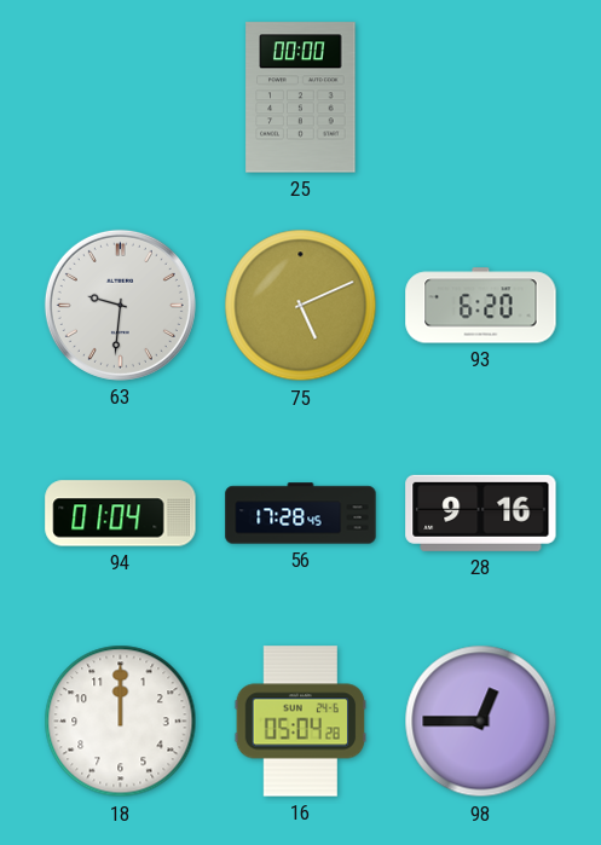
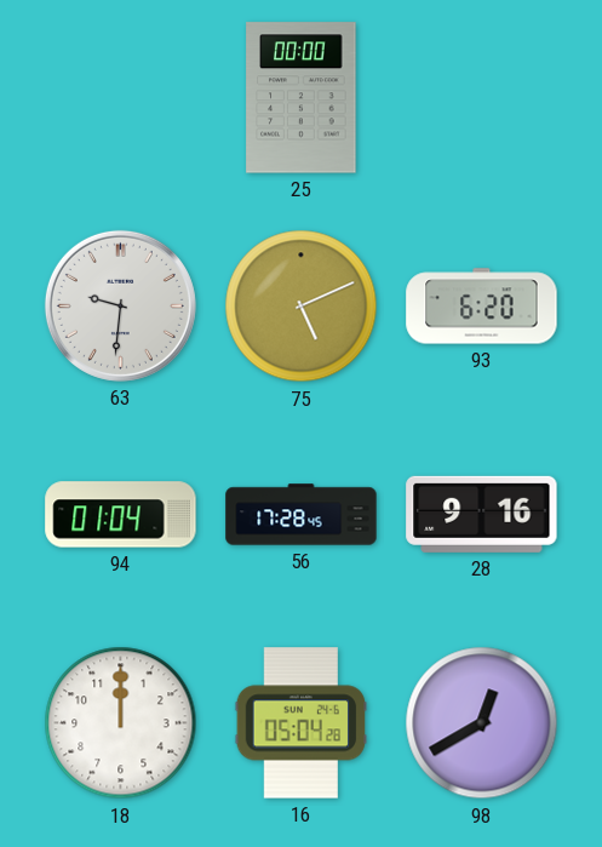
98: 12:45 -> 12:40 (482, 723)
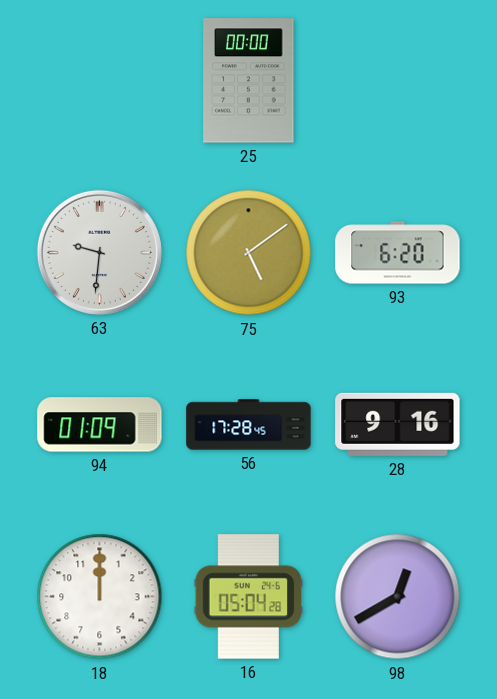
75: 5:11 -> 5:09 (249, 253)
94: 01:04 -> 01:09 (100, 425)
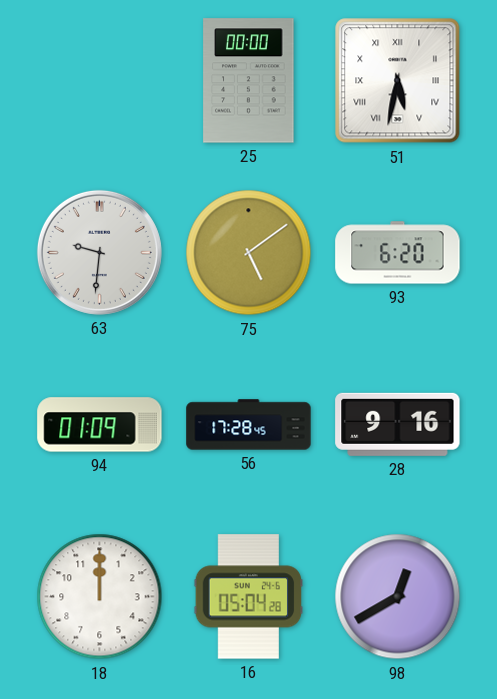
51: none -> 5:32 (398, 81)
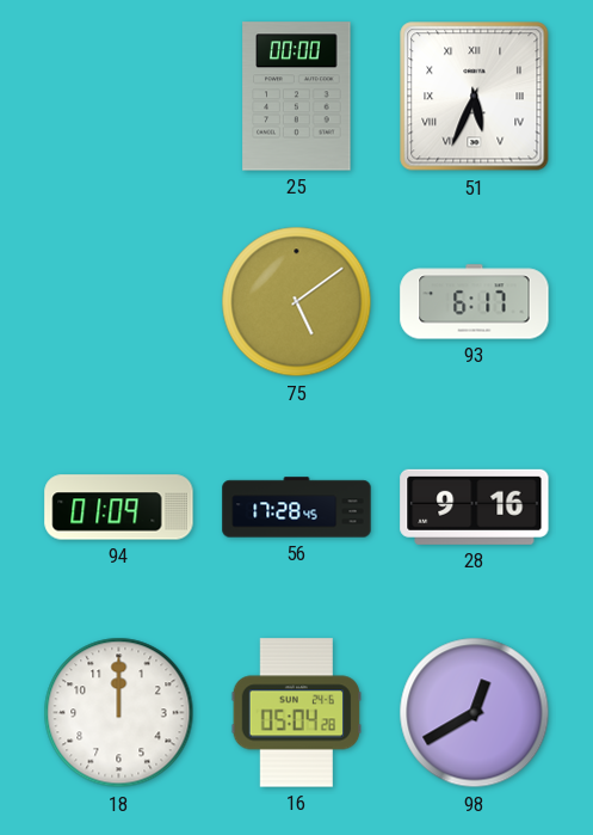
51: 5:32 -> 5:34 (475, 97)
63: 9:31 -> none (99, 252)
93: 6:20 -> 6:17 (475, 302)
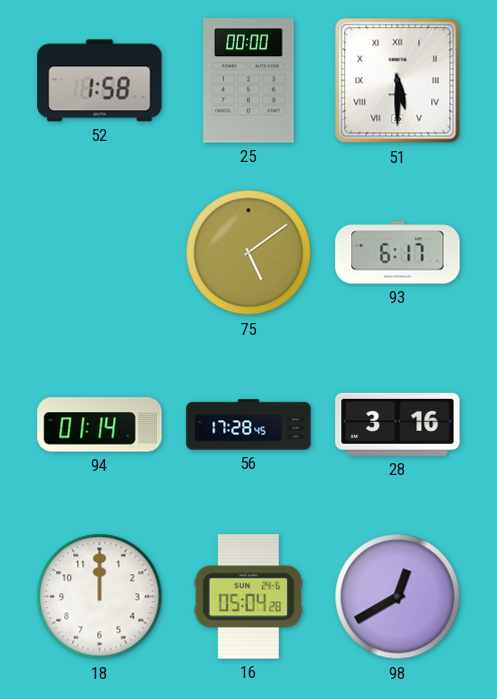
52: none -> 1:58 (100, 81)
51: 5:34 -> 5:30 (398, 81)
94: 01:09 -> 01:14 (100, 425)
28: 9:16 -> 3:16 (398, 424)
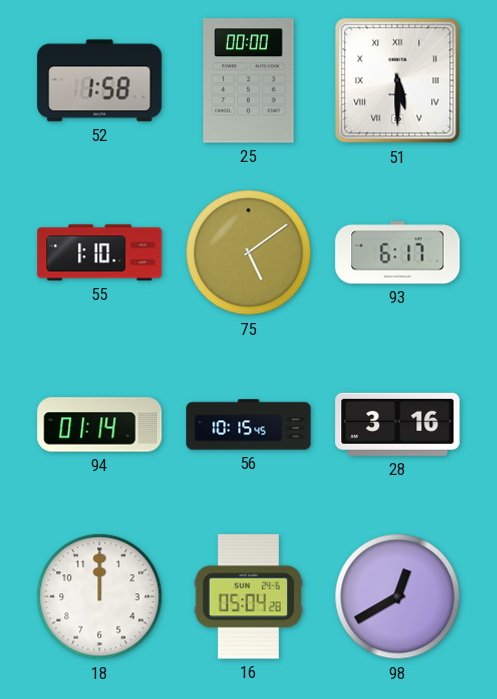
55: none -> 1:10 (100, 253)
56: 17:28 -> 10:15 (249, 425)
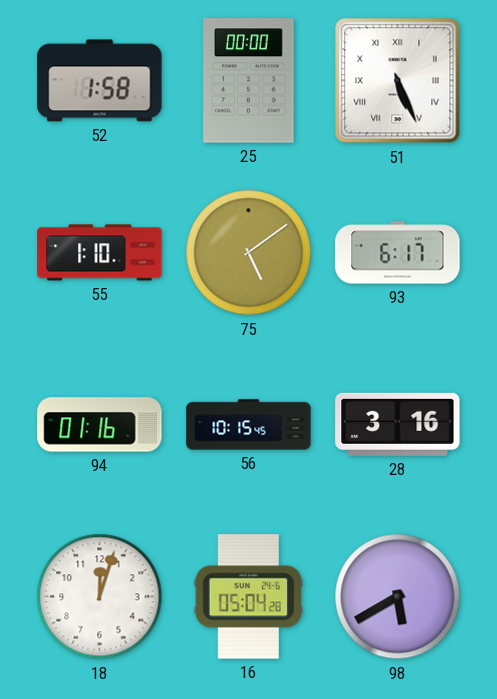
51: 5:30 -> 5:26 (398, 81)
94: 01:14 -> 01:16 (100, 425)
18: 12:00 -> 12:03 (100, 597)
98: 12:40 -> 5:40 (398, 597)
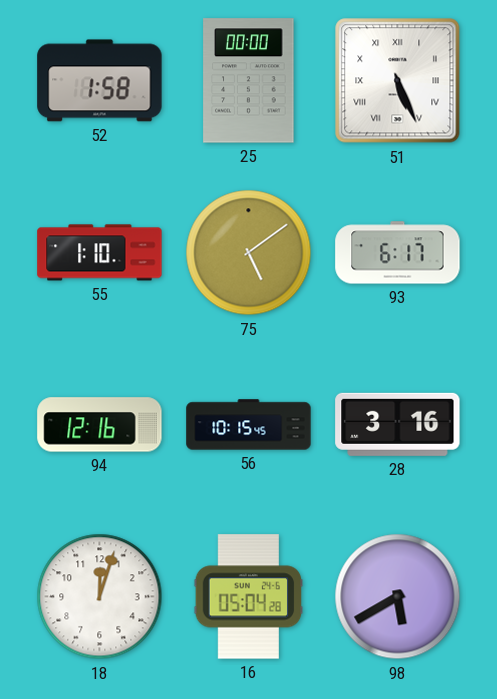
94: 01:16 -> 12:16 (100, 425)
